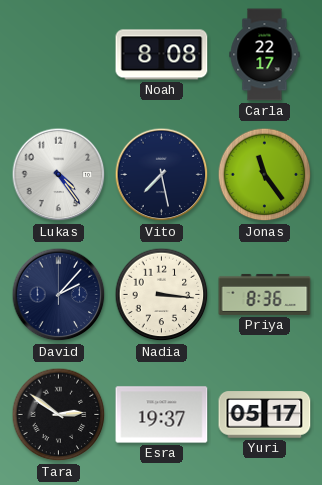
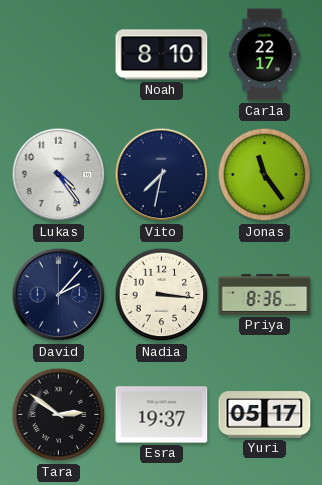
Noah: 8:08 -> 8:10 (162, 55)
Vito: 7:28 -> 7:32 (162, 175)
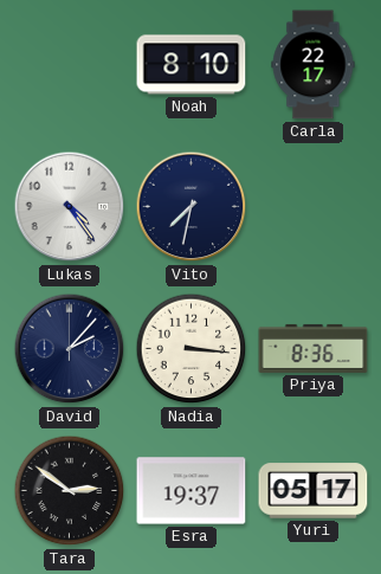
Jonas: 11:24 -> none (265, 175)
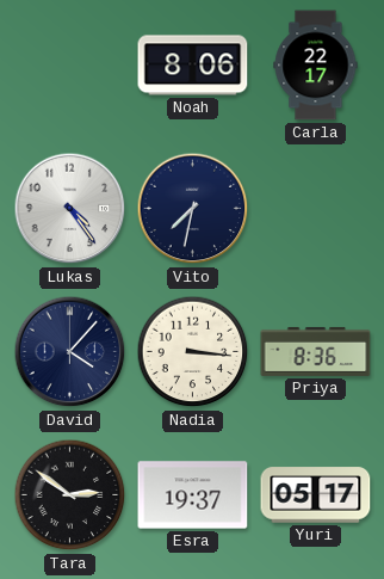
Noah: 8:10 -> 8:06 (193, 66)
David: 2:07 -> 4:07 (70, 352)
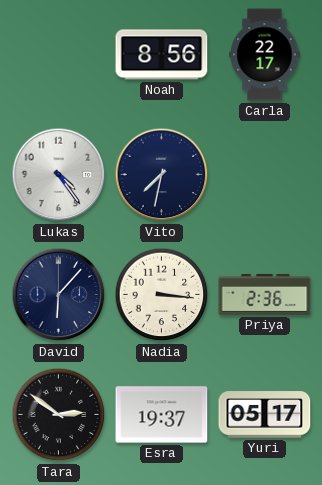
Noah: 8:06 -> 8:56 (162, 55)
David: 4:07 -> 6:07 (59, 295)
Priya: 8:36 -> 2:36 (265, 294)
